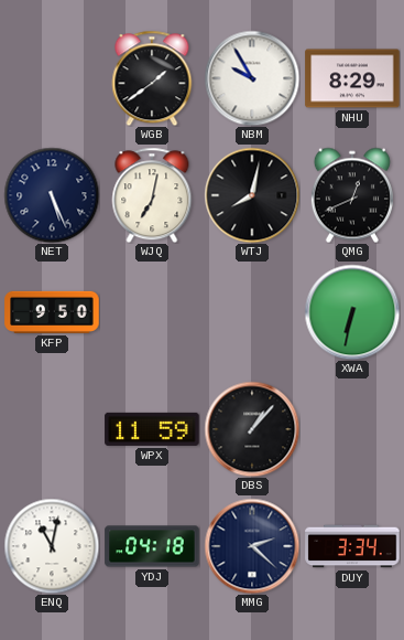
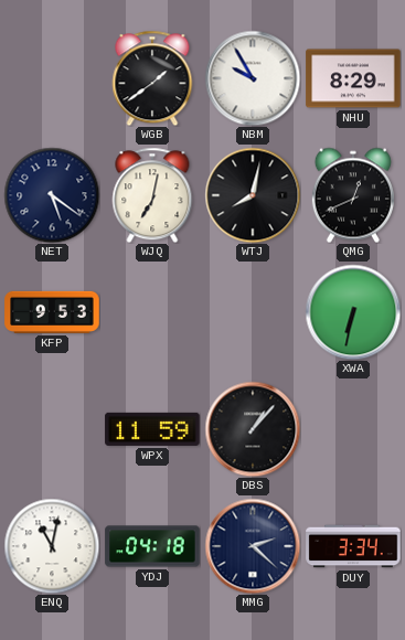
NET: 5:26 -> 5:21 (52, 195)
KFP: 9:50 -> 9:53 (52, 312)
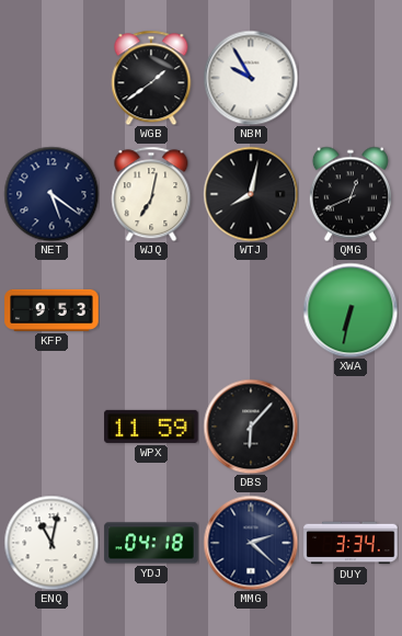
NHU: 8:29 -> none (353, 78)
DBS: 1:07 -> 6:07 (251, 427)
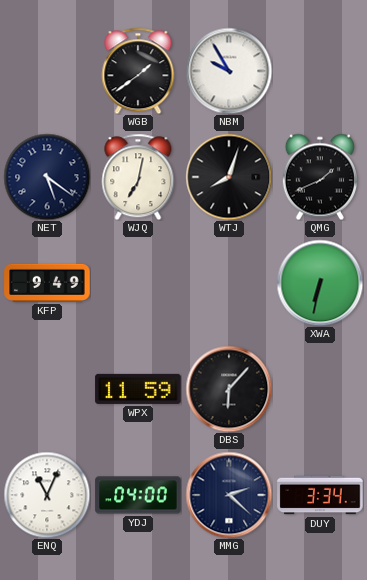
WTJ: 8:02 -> 8:03 (229, 177)
QMG: 12:41 -> 1:41 (320, 177)
KFP: 9:53 -> 9:49 (47, 283)
ENQ: 11:02 -> 11:04 (47, 495)
YDJ: 04:18 -> 04:00 (138, 495)
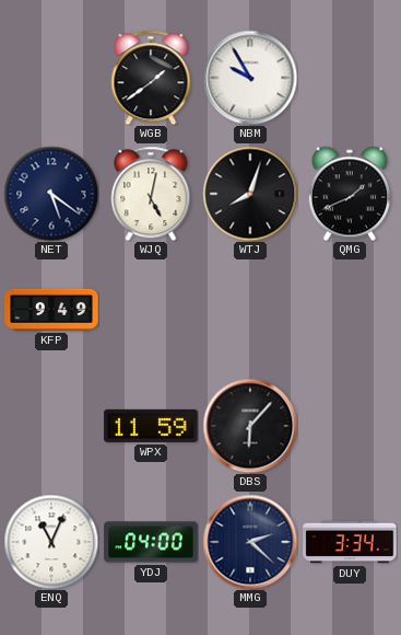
WJQ: 7:02 -> 5:02 (151, 194)
XWA: 6:32 -> none (320, 283)
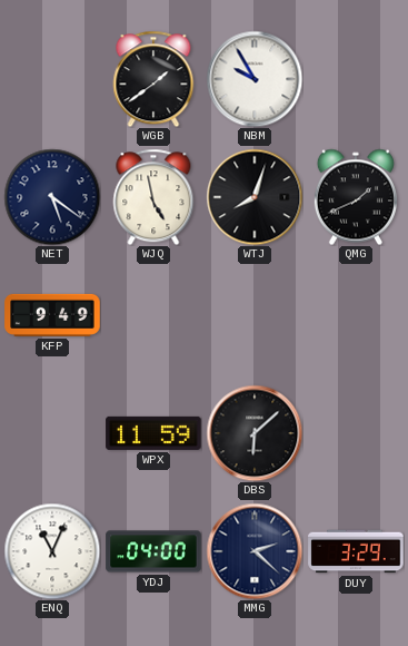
WJQ: 5:02 -> 4:58 (153, 197)
DBS: 6:07 -> 6:08 (255, 433)
DUY: 3:34 -> 3:29 (356, 551)
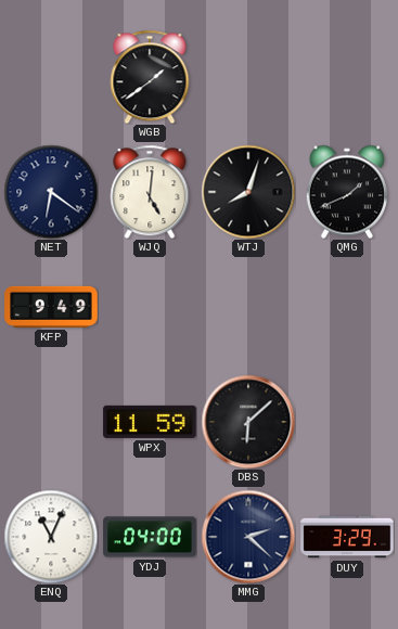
NBM: 9:55 -> none (255, 79)
NET: 5:21 -> 6:21 (51, 192)
WJQ: 4:58 -> 5:01 (150, 192)
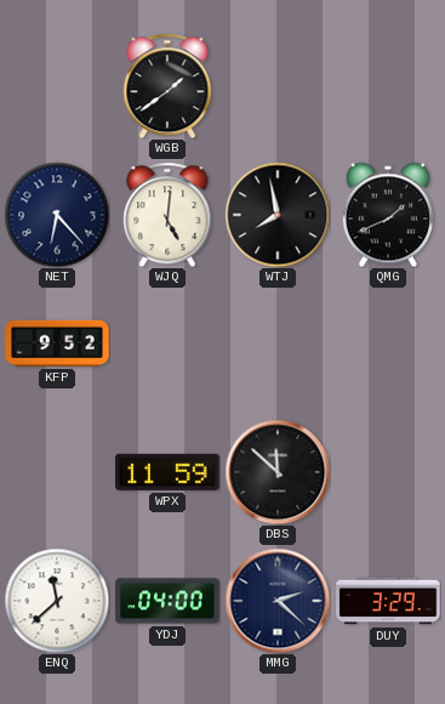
NET: 6:21 -> 6:23 (57, 215)
WTJ: 8:03 -> 7:58 (278, 215)
KFP: 9:49 -> 9:52 (57, 344)
DBS: 6:08 -> 11:52 (278, 472)
ENQ: 11:04 -> 11:38 (57, 601)
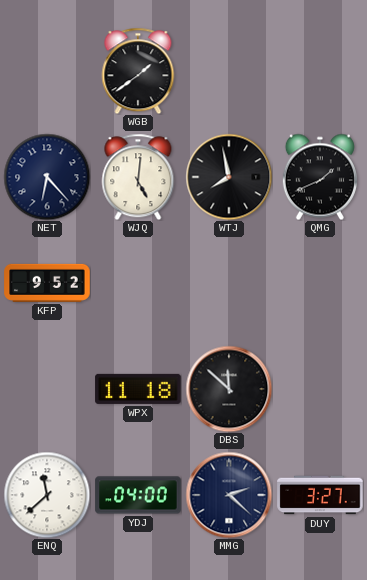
WPX: 11:59 -> 11:18 (138, 389)
DUY: 3:29 -> 3:27 (320, 495)
